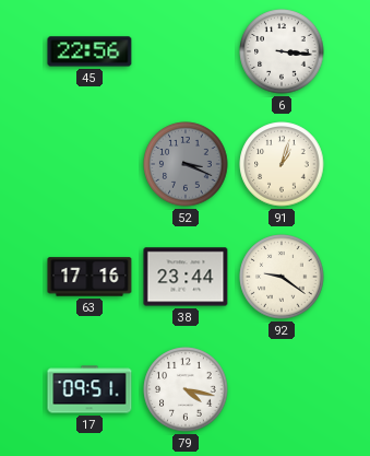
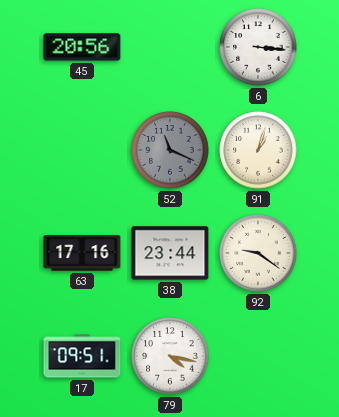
45: 22:56 -> 20:56 (82, 47)
52: 3:19 -> 11:19 (170, 150)
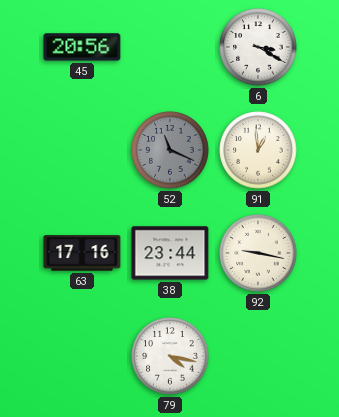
6: 3:16 -> 3:20 (258, 47)
91: 1:03 -> 12:59 (258, 150)
92: 9:21 -> 9:17 (258, 253)
17: 09:51 -> none (82, 356)
